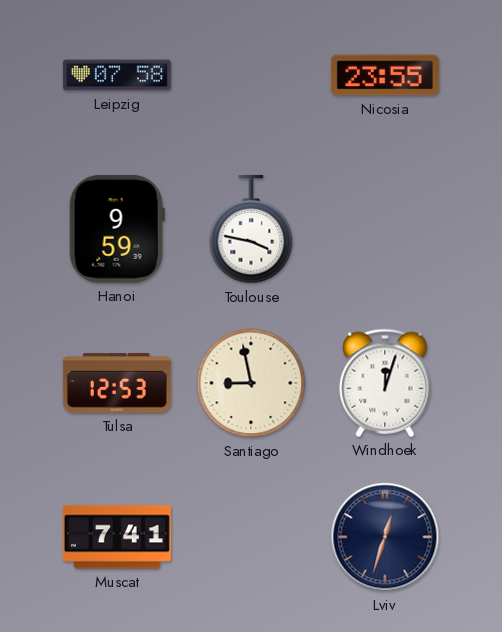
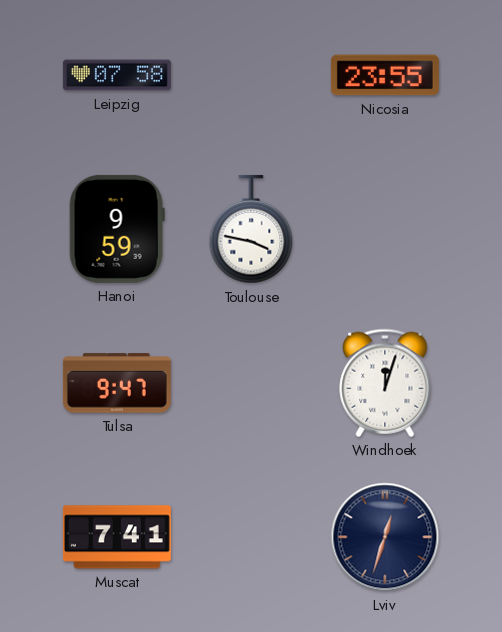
Tulsa: 12:53 -> 9:47 (117, 383)
Santiago: 8:58 -> none (251, 383)
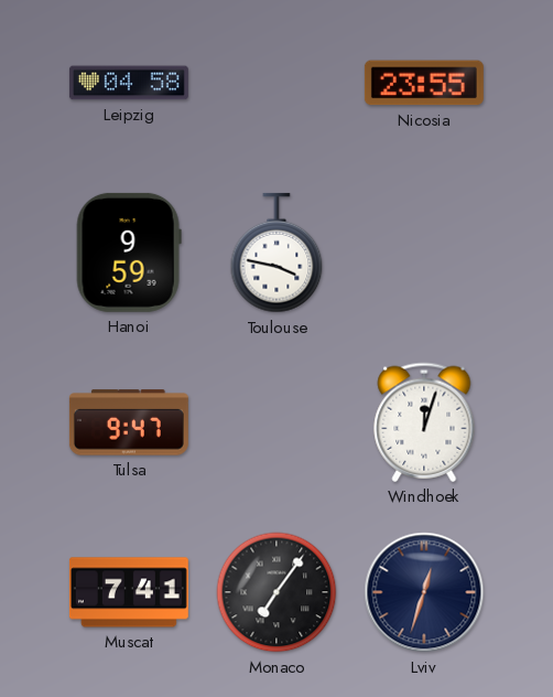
Leipzig: 07:58 -> 04:58 (129, 83)
Monaco: none -> 7:06 (276, 592)
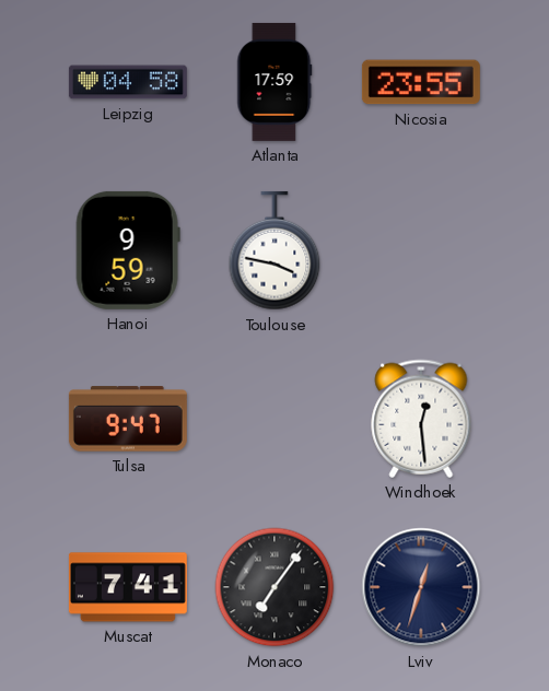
Atlanta: none -> 17:59 (274, 82)
Windhoek: 12:03 -> 12:29 (421, 419)
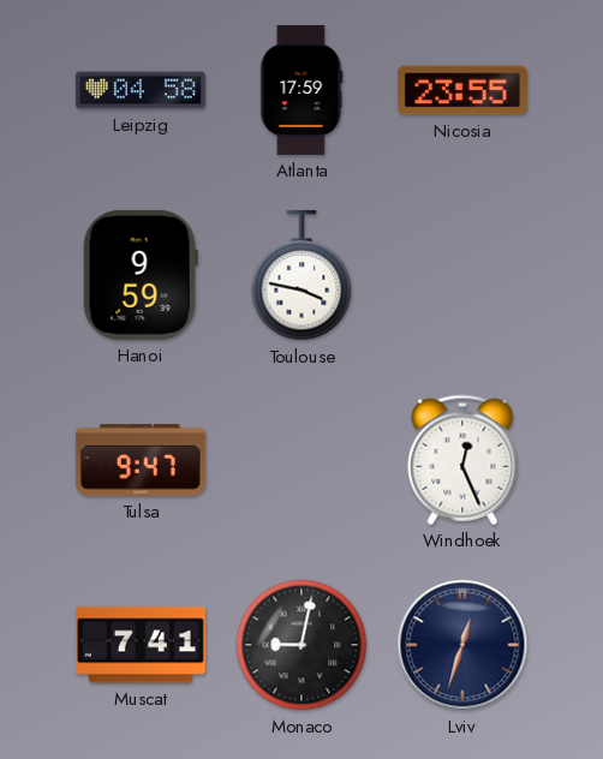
Windhoek: 12:29 -> 12:26 (462, 460)
Monaco: 7:06 -> 9:02 (301, 645)
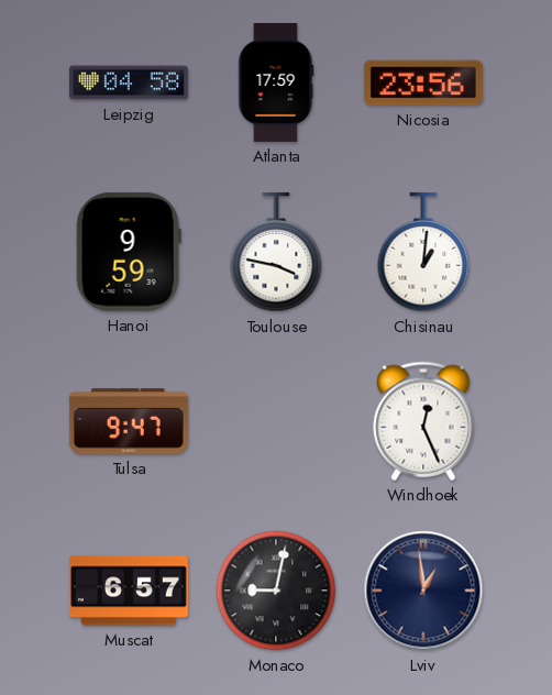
Nicosia: 23:55 -> 23:56 (423, 82)
Chisinau: none -> 1:01 (423, 252)
Muscat: 7:41 -> 6:57 (129, 591)
Lviv: 12:33 -> 12:59 (423, 591)
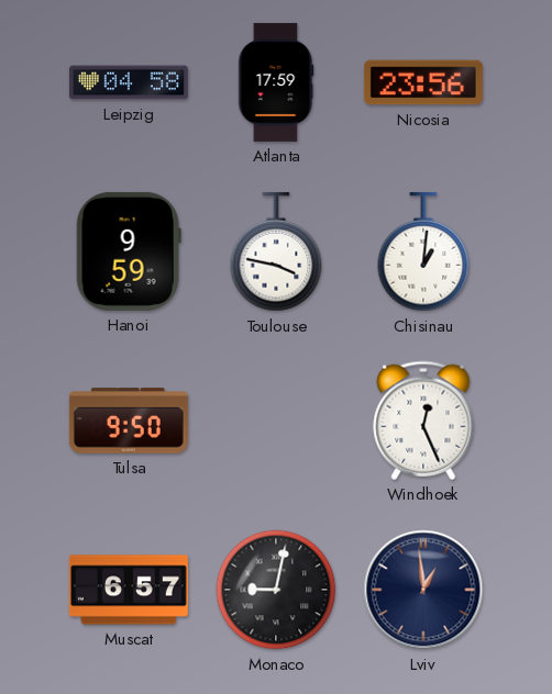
Tulsa: 9:47 -> 9:50 (129, 421)
